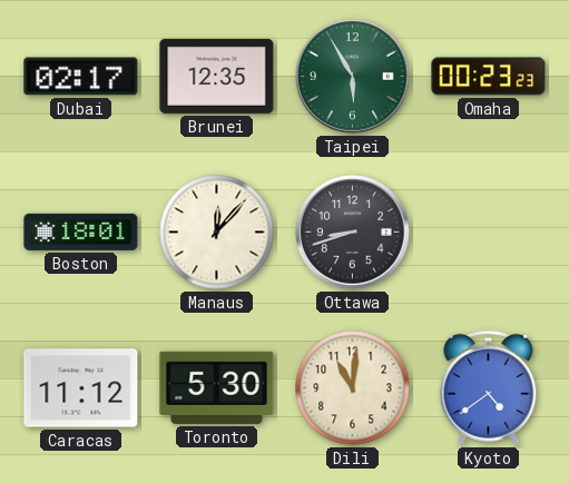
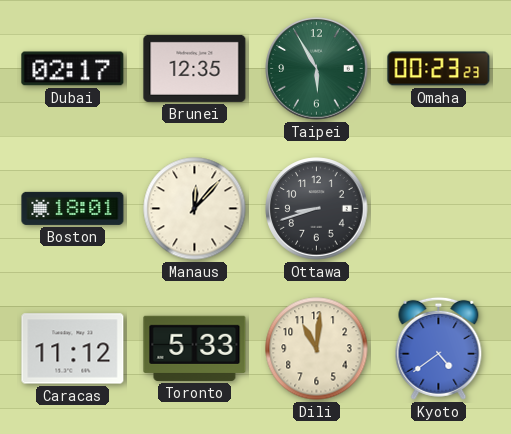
Toronto: 5:30 -> 5:33 (195, 348)
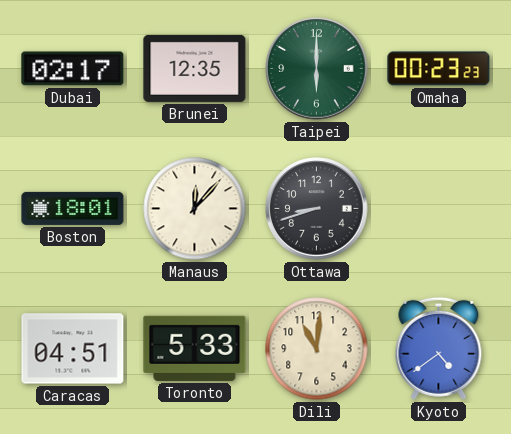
Taipei: 5:55 -> 6:00 (317, 69)
Caracas: 11:12 -> 04:51 (73, 349)
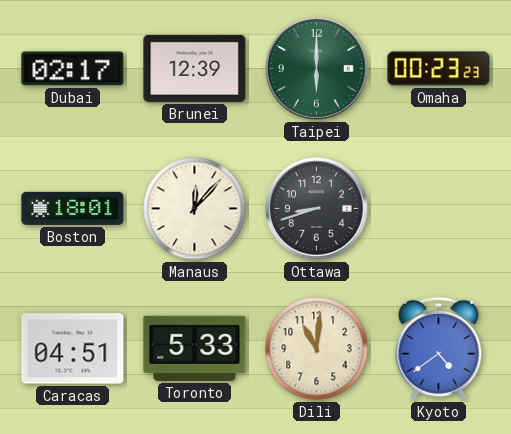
Brunei: 12:35 -> 12:39 (195, 68)
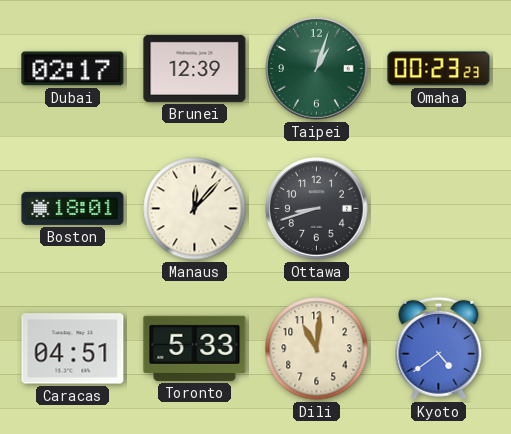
Taipei: 6:00 -> 1:03 (317, 69)
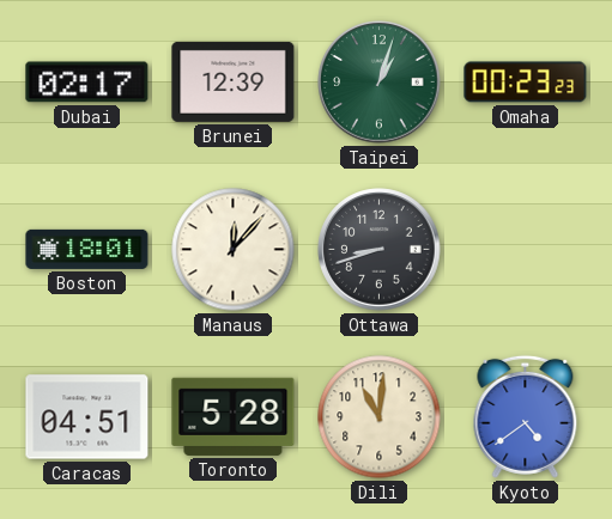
Toronto: 5:33 -> 5:28 (234, 416)
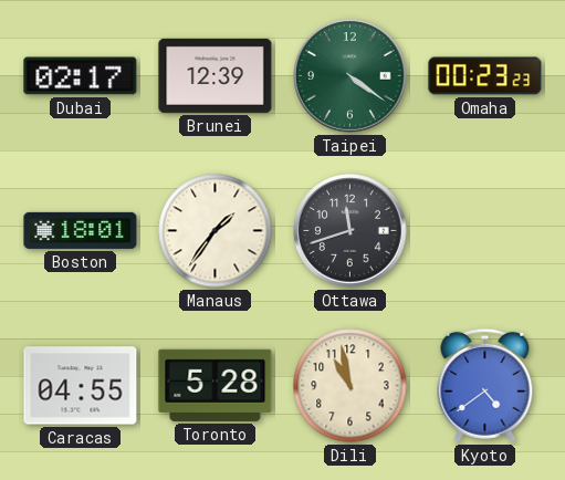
Taipei: 1:03 -> 4:21 (350, 76)
Manaus: 12:07 -> 1:36 (216, 231)
Ottawa: 8:42 -> 11:42 (350, 231)
Caracas: 04:51 -> 04:55 (81, 386)
Dili: 11:01 -> 10:58 (350, 386)
